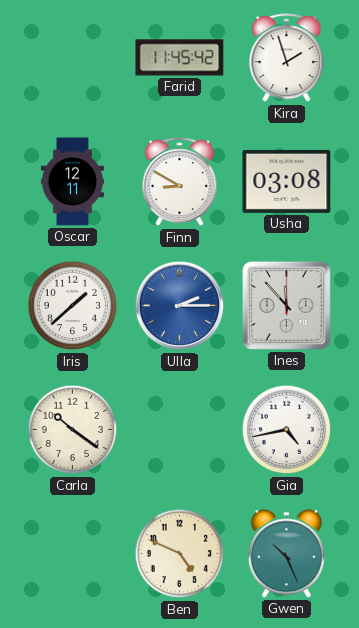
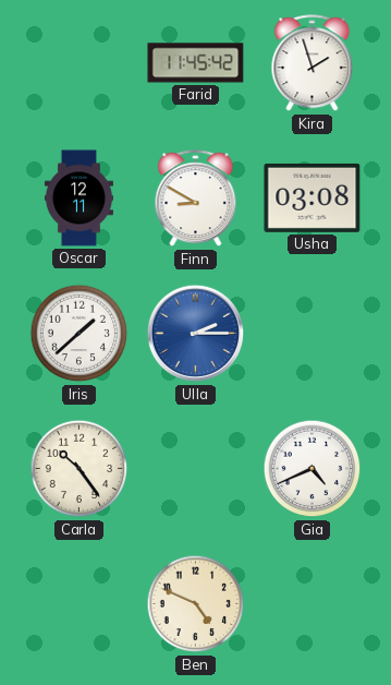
Ines: 11:53 -> none (286, 305)
Carla: 10:21 -> 10:24 (80, 469)
Gia: 4:43 -> 4:41 (313, 469)
Gwen: 10:26 -> none (286, 554)
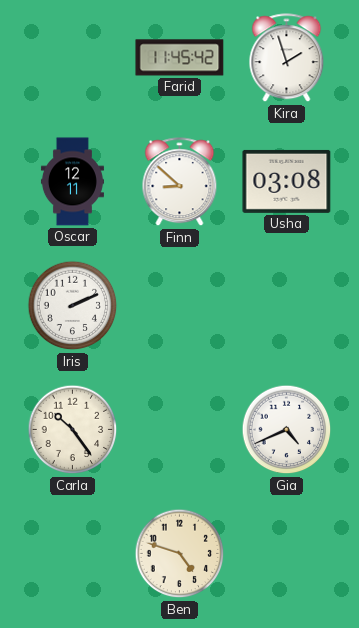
Finn: 8:50 -> 8:52 (180, 182)
Iris: 1:38 -> 2:11 (73, 306)
Ulla: 2:15 -> none (196, 334)
Ben: 4:49 -> 4:48 (180, 554)
